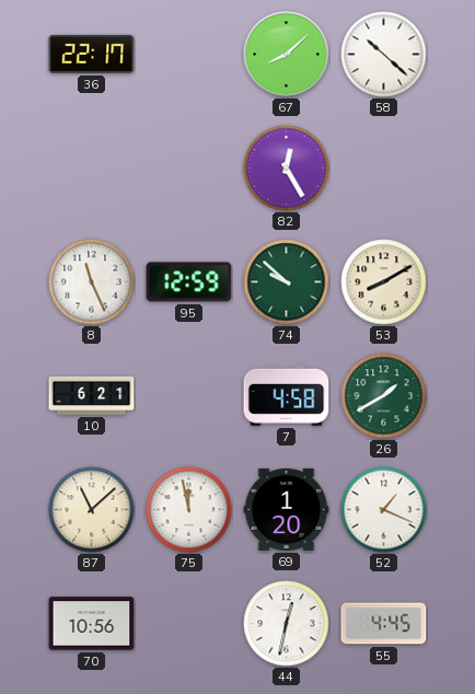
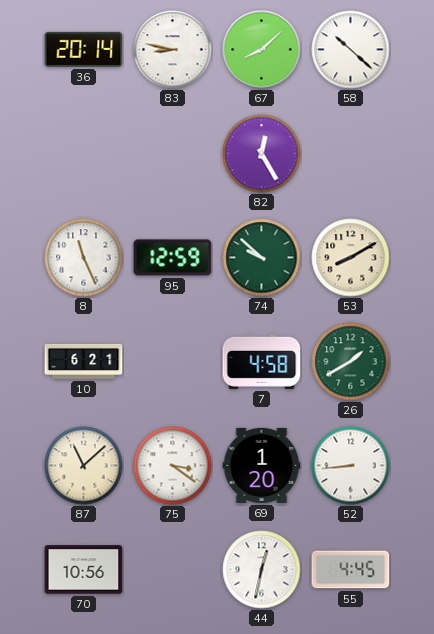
36: 22:17 -> 20:14 (84, 49)
83: none -> 8:47 (173, 50)
75: 11:58 -> 3:21 (173, 466)
52: 1:19 -> 8:44 (351, 466)
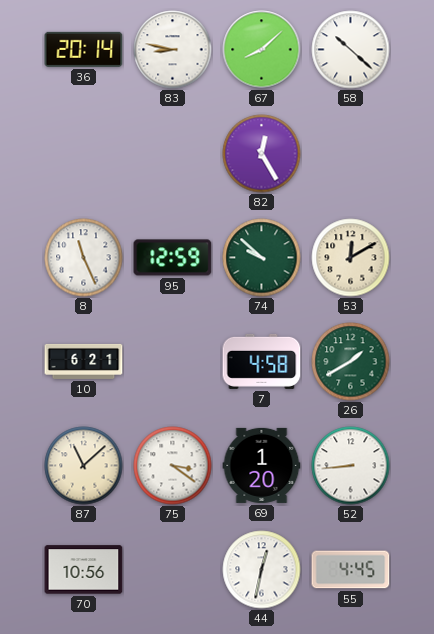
53: 8:10 -> 12:10 (351, 258)
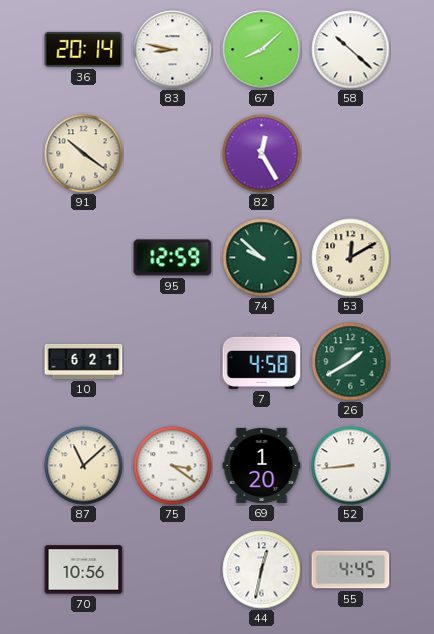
91: none -> 10:21 (84, 154)
8: 11:26 -> none (84, 258)
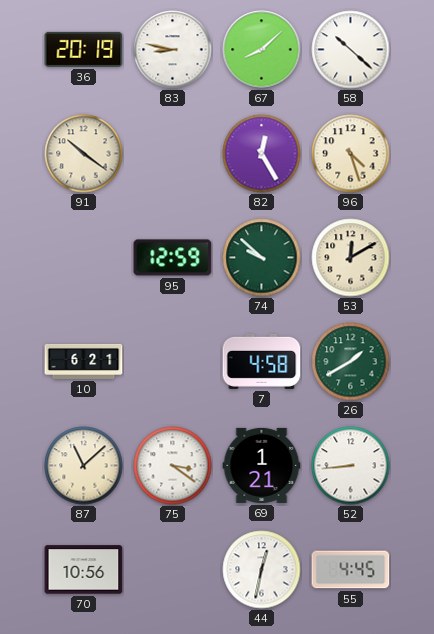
36: 20:14 -> 20:19 (84, 49)
96: none -> 4:27 (351, 154)
69: 1:20 -> 1:21 (262, 465)
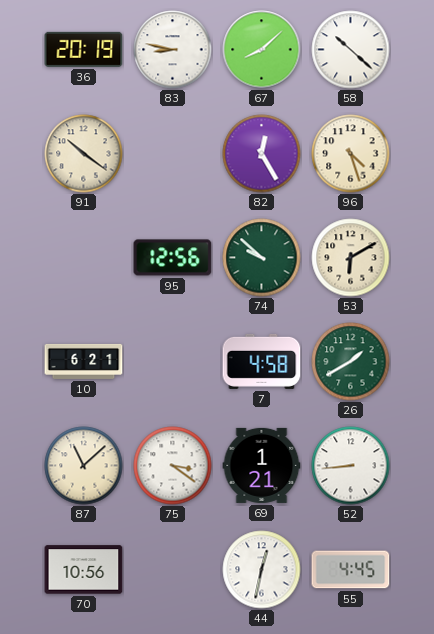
95: 12:59 -> 12:56 (173, 258)
53: 12:10 -> 6:10 (351, 258)
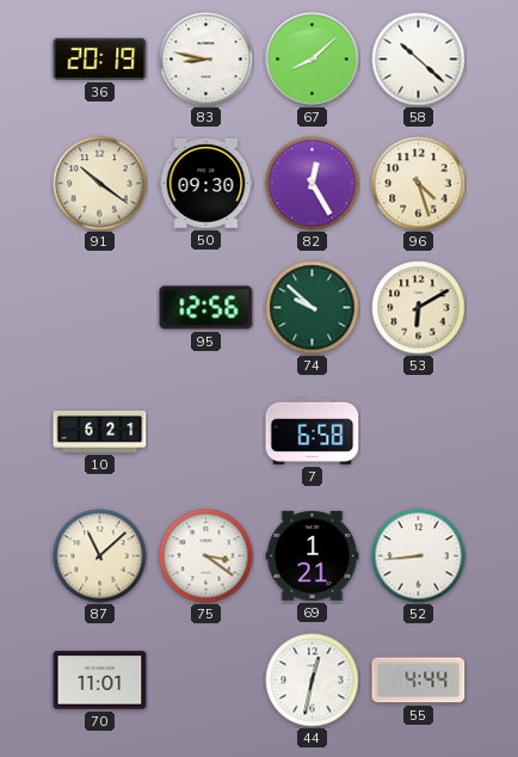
50: none -> 09:30 (206, 184)
7: 4:58 -> 6:58 (313, 431)
26: 1:40 -> none (351, 362)
70: 10:56 -> 11:01 (100, 681)
55: 4:45 -> 4:44 (419, 681)
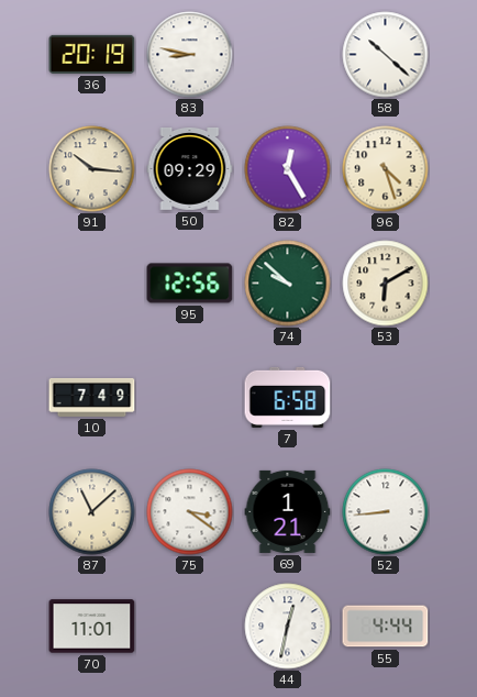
67: 8:08 -> none (313, 60)
91: 10:21 -> 10:16 (92, 169)
50: 09:30 -> 09:29 (190, 169)
10: 6:21 -> 7:49 (92, 397)
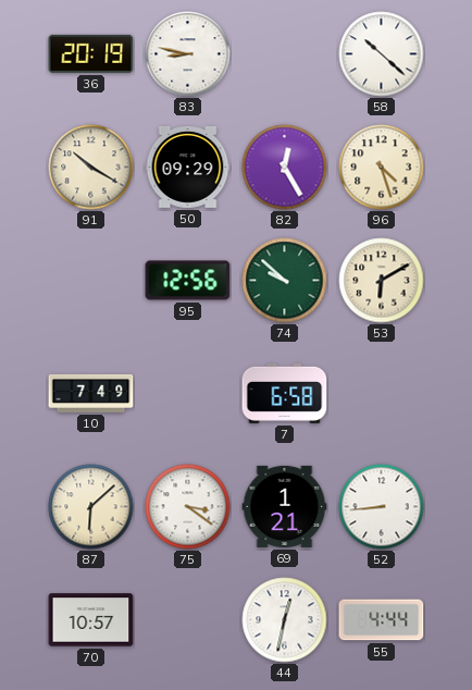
91: 10:16 -> 10:20 (91, 168)
87: 11:08 -> 6:08 (91, 507)
70: 11:01 -> 10:57 (91, 620)
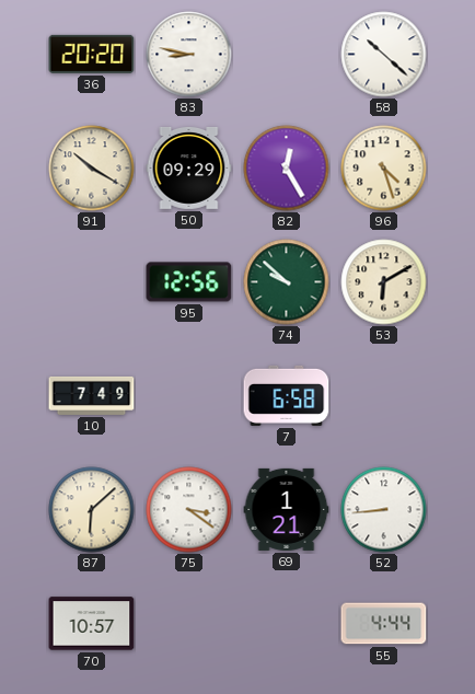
36: 20:19 -> 20:20 (92, 54)
44: 12:32 -> none (285, 620)
